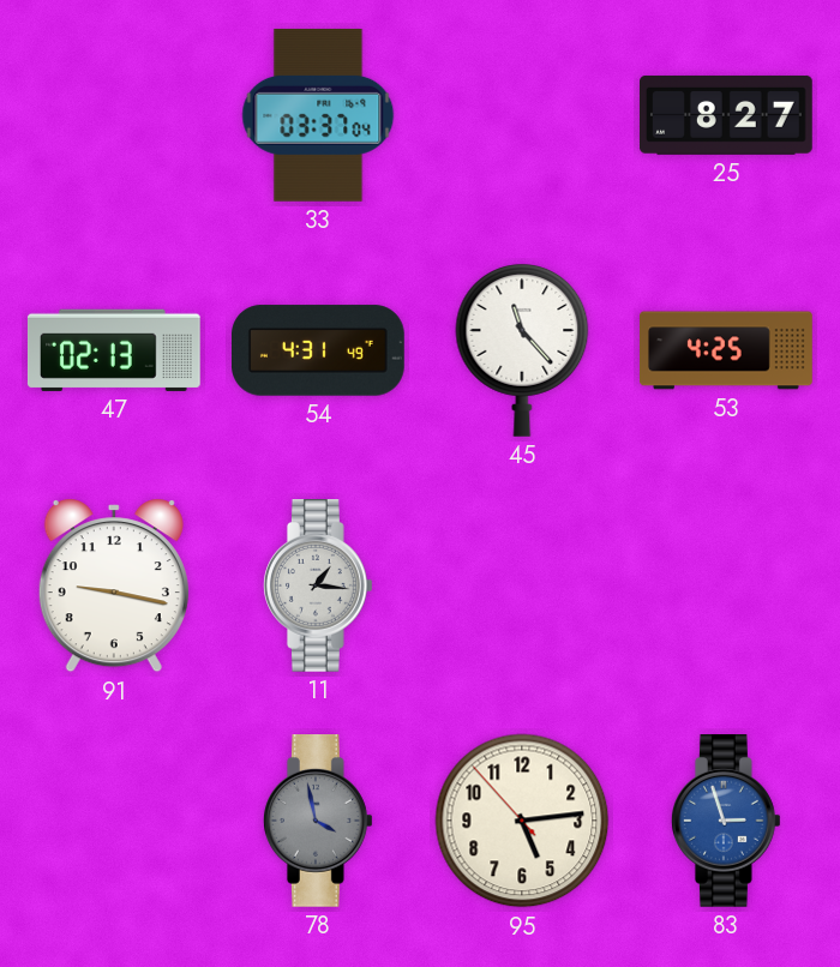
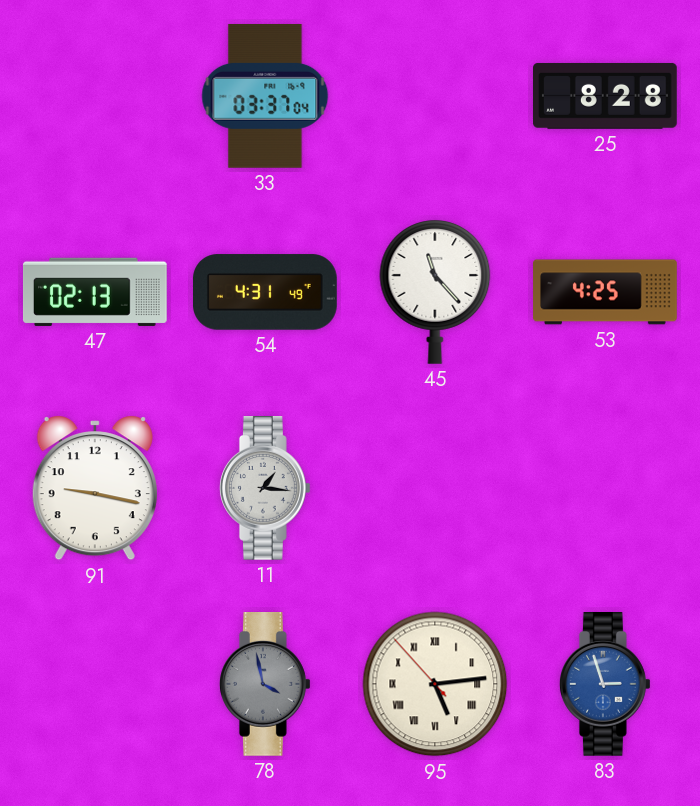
25: 8:27 -> 8:28 (606, 96)
95 numerals: Arabic -> Roman (435, 684)
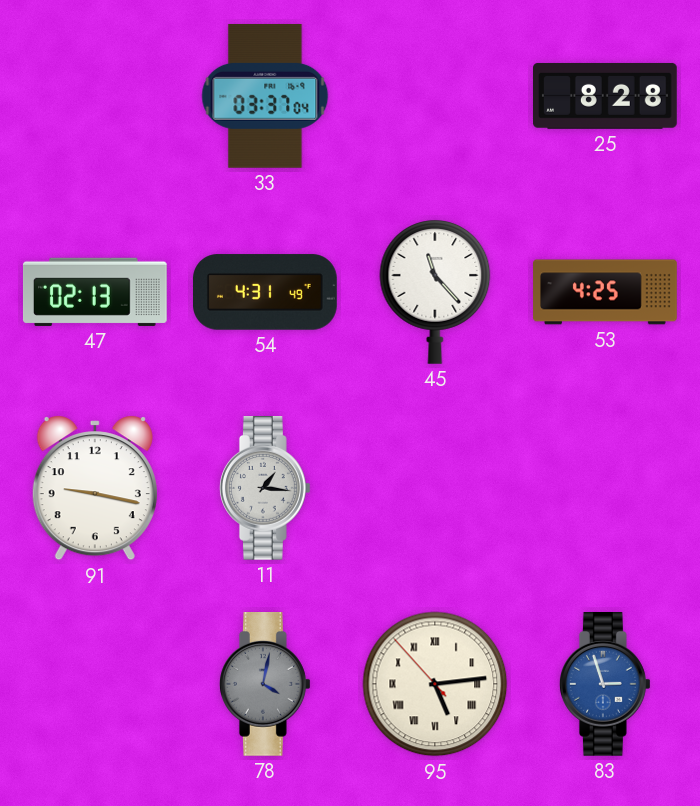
78: 3:58 -> 4:02 (265, 685)
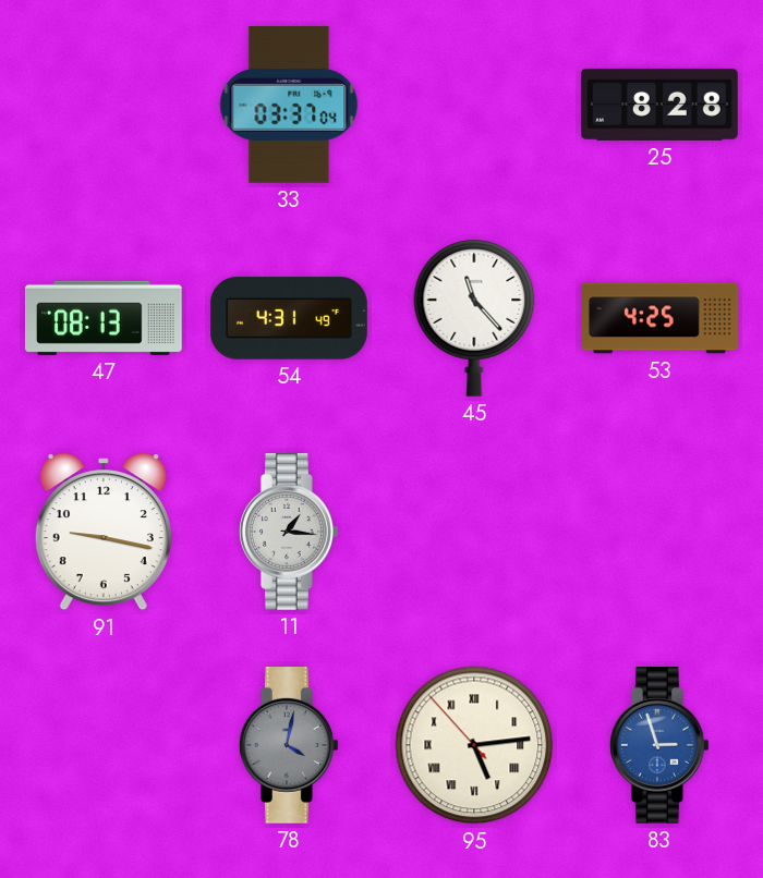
47: 02:13 -> 08:13 (104, 318)
